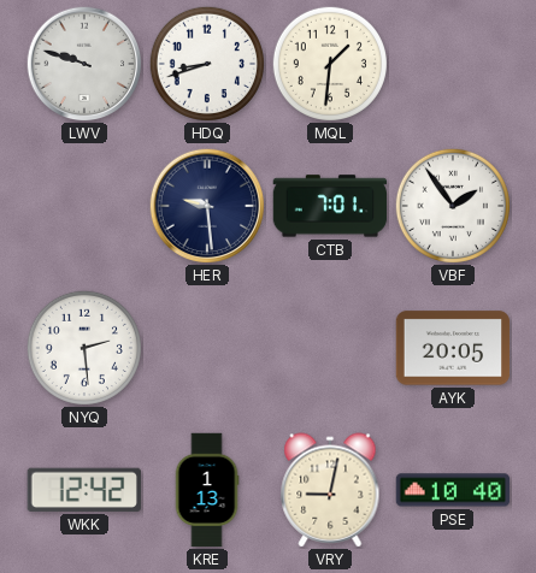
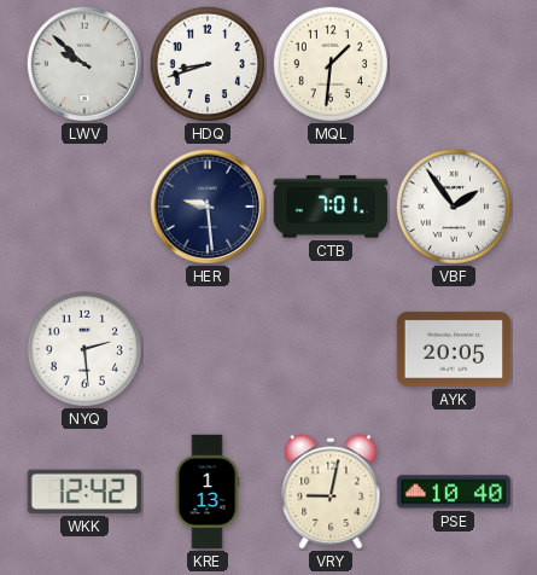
LWV: 9:48 -> 9:52 (84, 64)
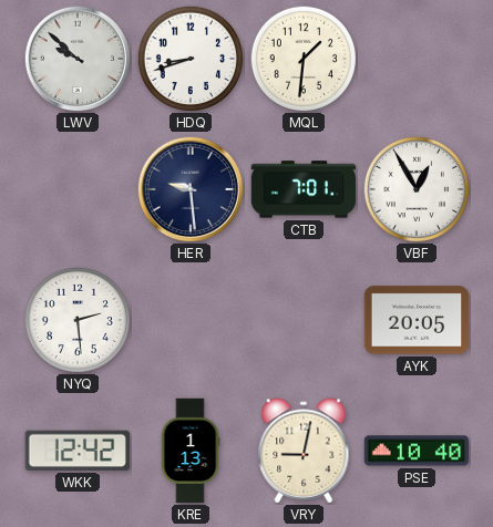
VBF: 1:54 -> 12:55 (417, 189)
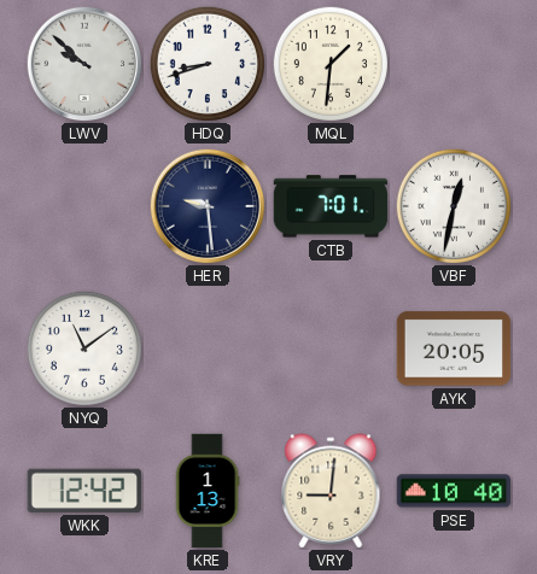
VBF: 12:55 -> 12:32 (454, 206)
NYQ: 2:29 -> 11:09 (84, 348)
VRY: 9:02 -> 9:01 (331, 491)
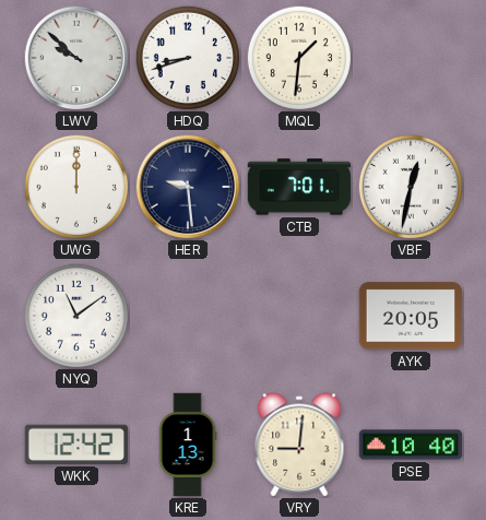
UWG: none -> 12:00 (76, 187)
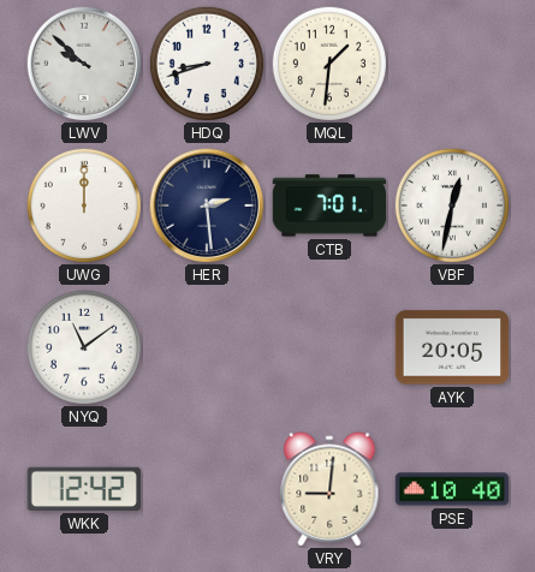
HER: 9:29 -> 2:29 (207, 205)
KRE: 1:13 -> none (188, 445)
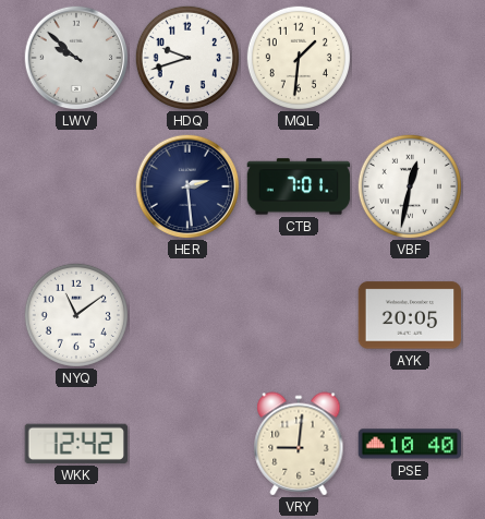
HDQ: 8:42 -> 9:42 (187, 58)
UWG: 12:00 -> none (84, 205)
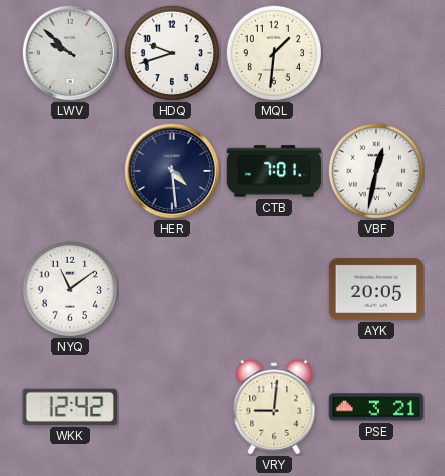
HER: 2:29 -> 4:29 (172, 171)
PSE: 10:40 -> 3:21 (376, 407)
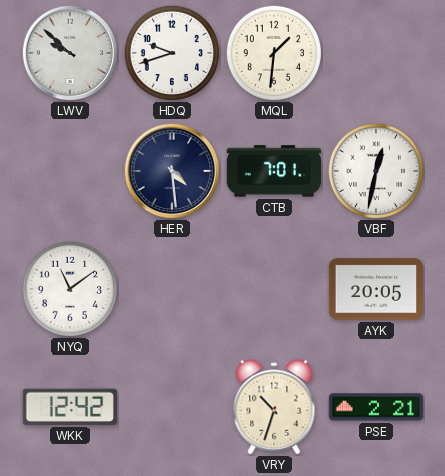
VRY: 9:01 -> 10:33 (274, 407)
PSE: 3:21 -> 2:21 (376, 407)
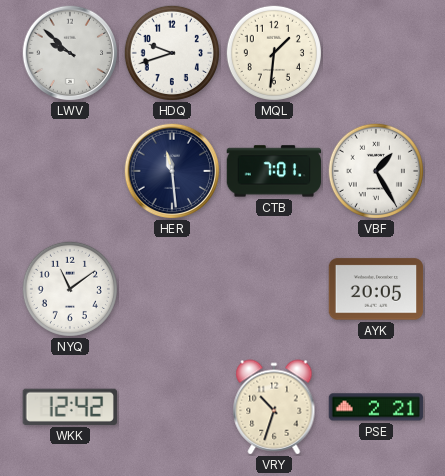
HER: 4:29 -> 11:29 (172, 171)
VBF: 12:32 -> 1:25 (376, 171)
